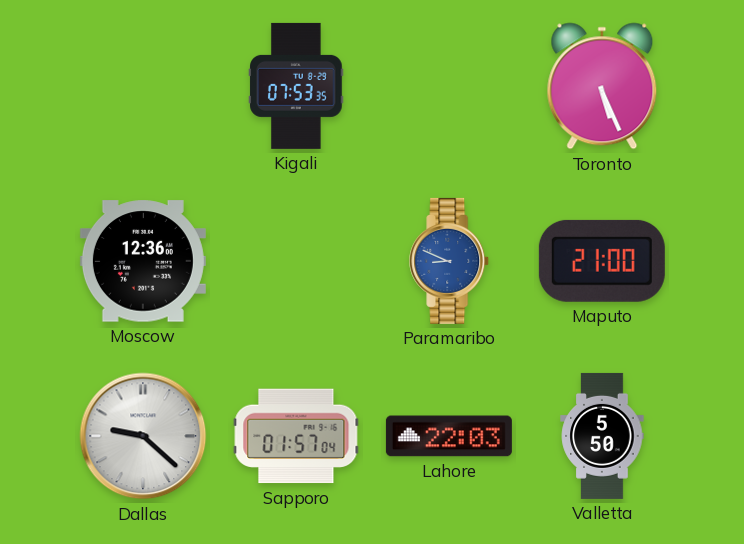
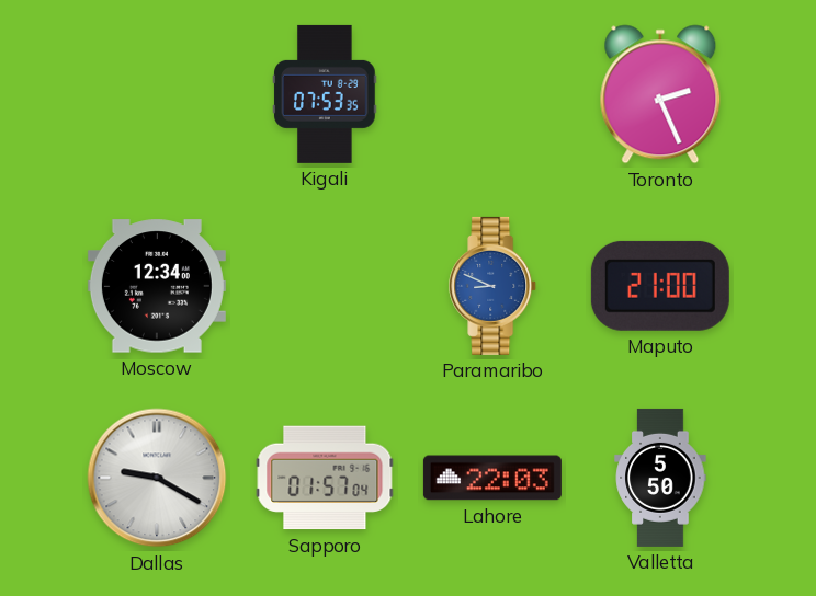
Toronto: 5:26 -> 2:26 (660, 94)
Moscow: 12:36 -> 12:34 (157, 286)
Dallas: 9:22 -> 9:20 (157, 478)
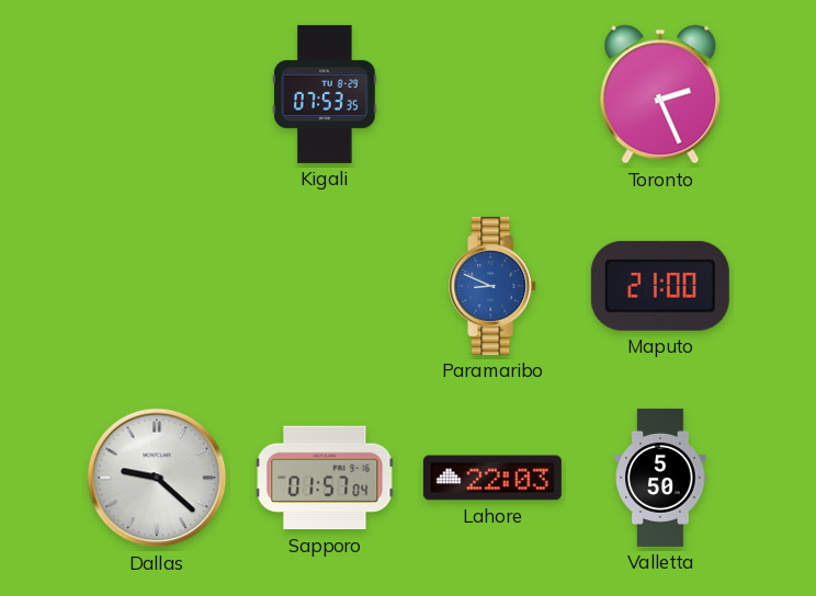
Moscow: 12:34 -> none (157, 286)
Dallas: 9:20 -> 9:22 (157, 478)
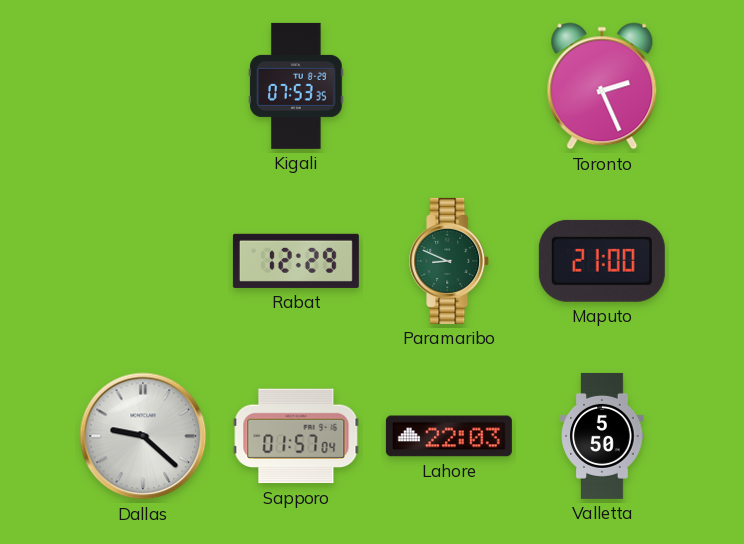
Rabat: none -> 12:29 (296, 261)
Paramaribo dial: blue -> green (450, 261)
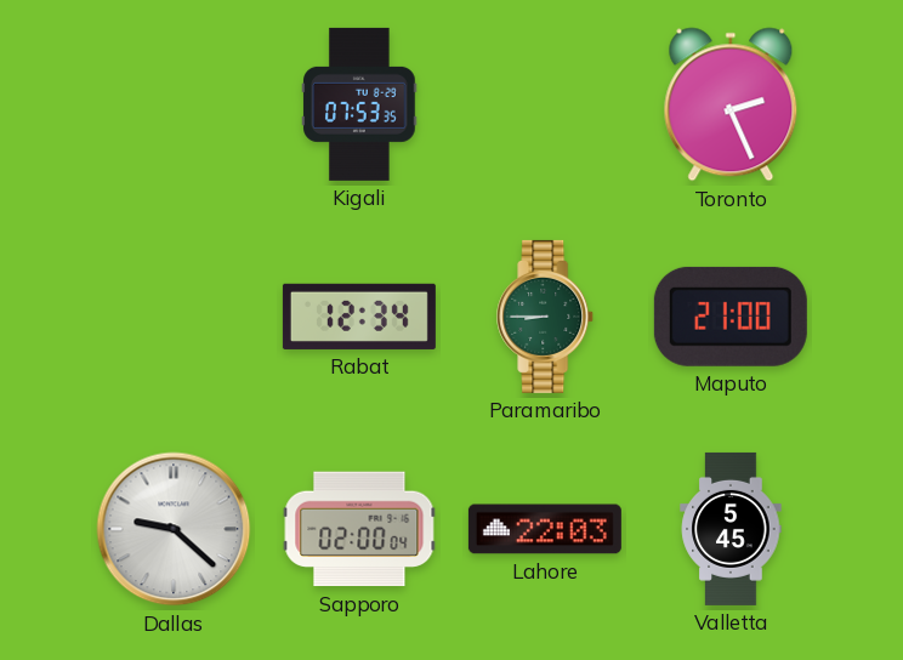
Rabat: 12:29 -> 12:34 (359, 317)
Paramaribo: 8:49 -> 8:45 (546, 317)
Sapporo: 01:57 -> 02:00 (359, 529)
Valletta: 5:50 -> 5:45 (731, 529)
